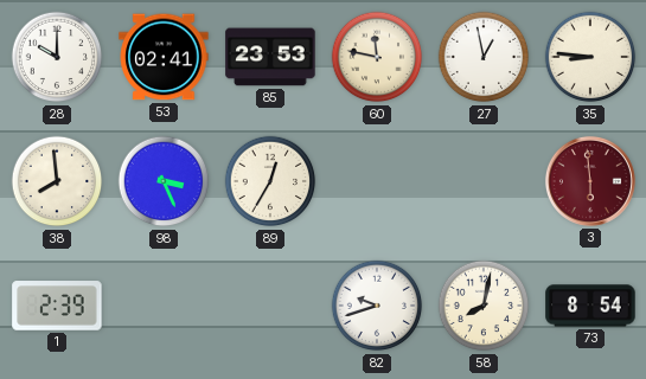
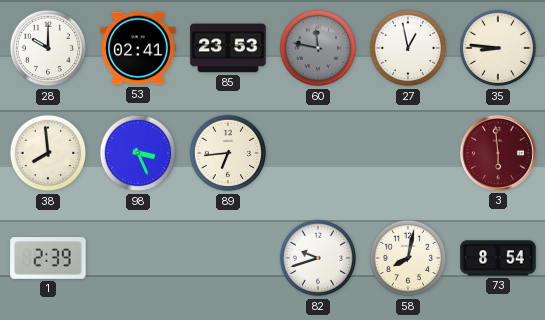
60 dial: cream -> grey (318, 48)
89: 12:35 -> 6:44 (228, 153)
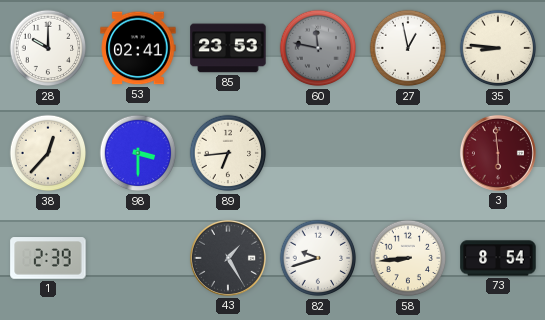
38: 7:59 -> 12:37 (48, 153)
98: 3:26 -> 3:30 (138, 153)
43: none -> 1:25 (228, 258)
58: 8:02 -> 8:44 (408, 258)
